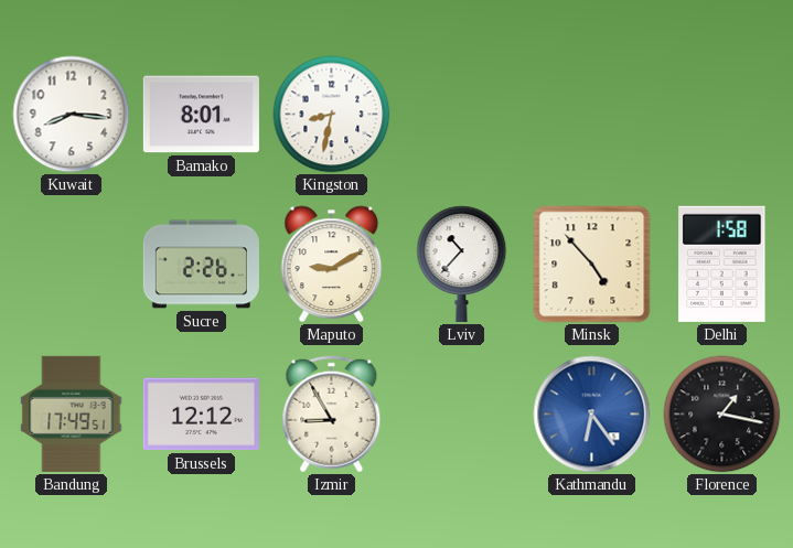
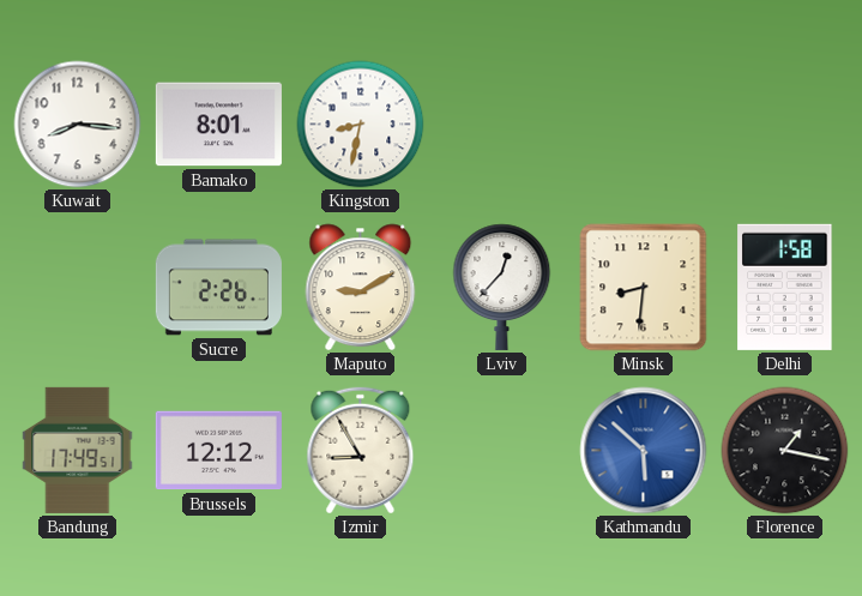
Lviv: 10:37 -> 12:37 (502, 287)
Minsk: 4:53 -> 8:31 (644, 288)
Kathmandu: 6:24 -> 5:52 (644, 451)
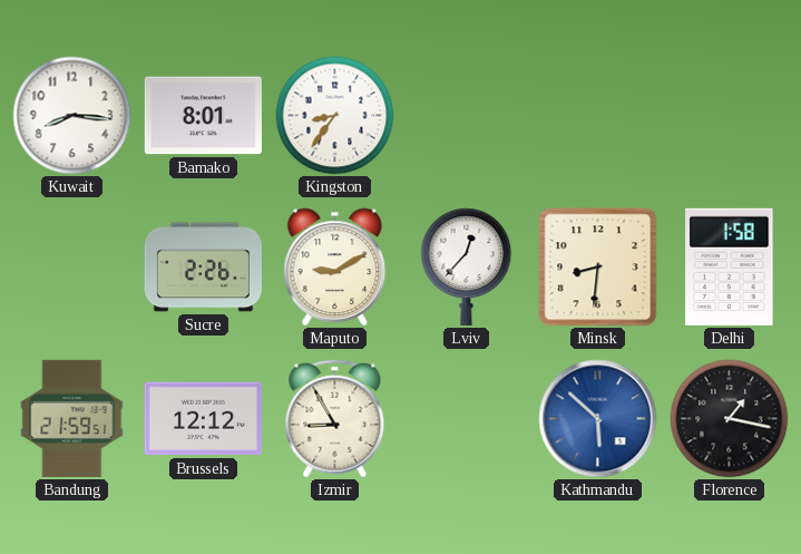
Kingston: 8:32 -> 8:36 (335, 116)
Bandung: 17:49 -> 21:59 (72, 418)
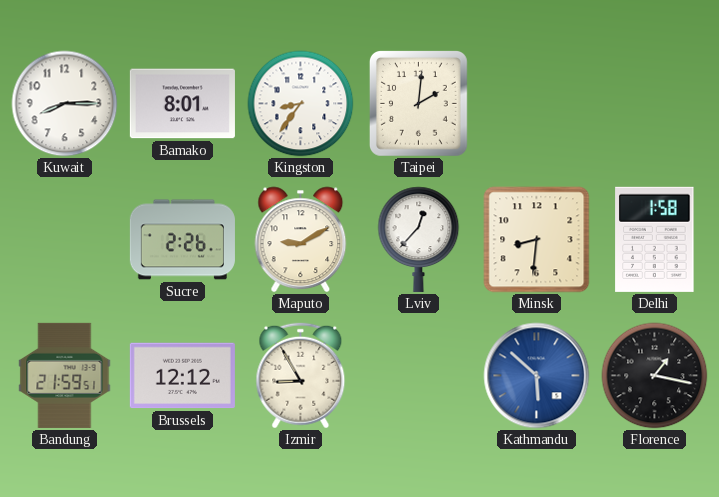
Kuwait: 8:16 -> 8:15 (65, 104)
Taipei: none -> 2:01 (418, 104)
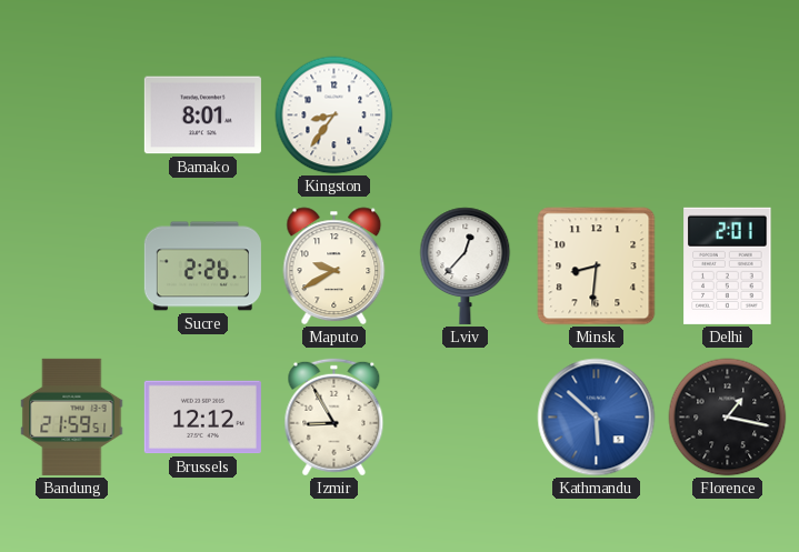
Kuwait: 8:15 -> none (65, 104)
Taipei: 2:01 -> none (418, 104)
Maputo: 9:10 -> 9:40 (334, 267)
Delhi: 1:58 -> 2:01 (728, 265)
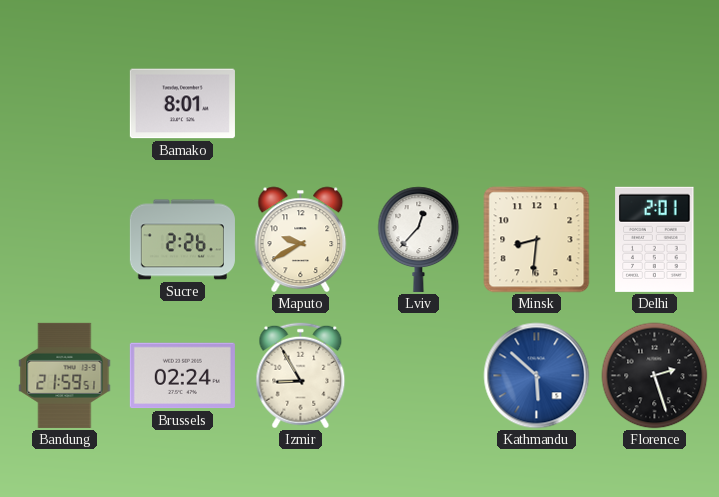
Kingston: 8:36 -> none (334, 116)
Brussels: 12:12 -> 02:24 (182, 376)
Florence: 1:17 -> 2:27 (655, 376)
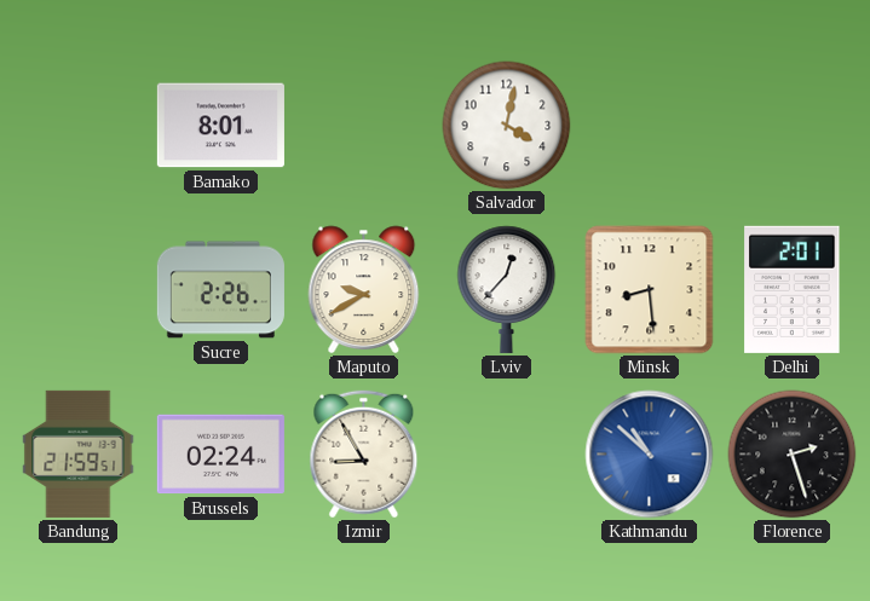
Salvador: none -> 4:02 (507, 126)
Minsk: 8:31 -> 8:29 (650, 290)
Kathmandu: 5:52 -> 10:52 (650, 455)
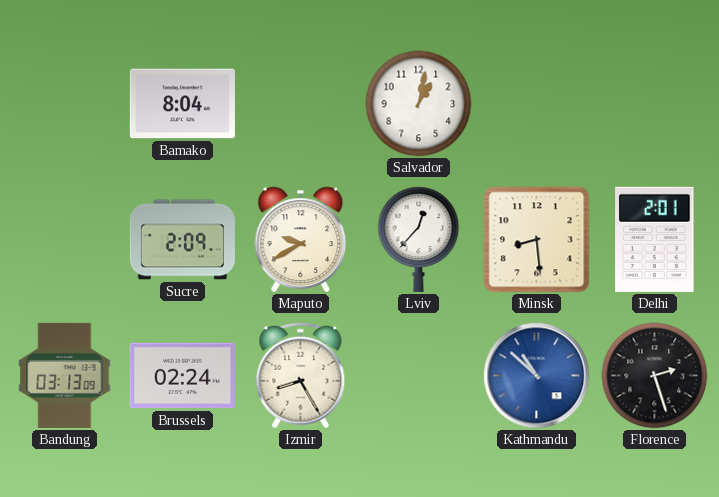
Bamako: 8:01 -> 8:04 (182, 104)
Salvador: 4:02 -> 1:02 (419, 104)
Sucre: 2:26 -> 2:09 (182, 240)
Bandung: 21:59 -> 03:13 (65, 375)
Izmir: 8:55 -> 8:25 (301, 376)
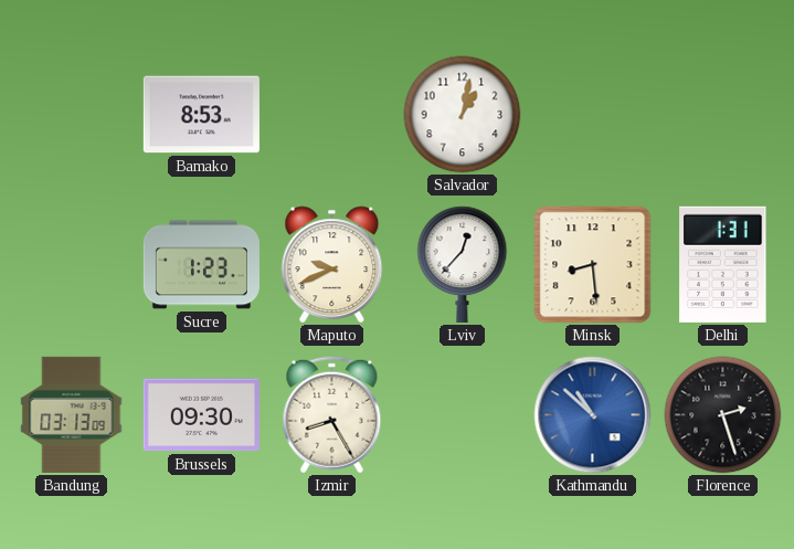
Bamako: 8:04 -> 8:53 (201, 115)
Sucre: 2:09 -> 1:23 (201, 265)
Maputo: 9:40 -> 9:41 (332, 265)
Delhi: 2:01 -> 1:31 (723, 264)
Brussels: 02:24 -> 09:30 (201, 415)
